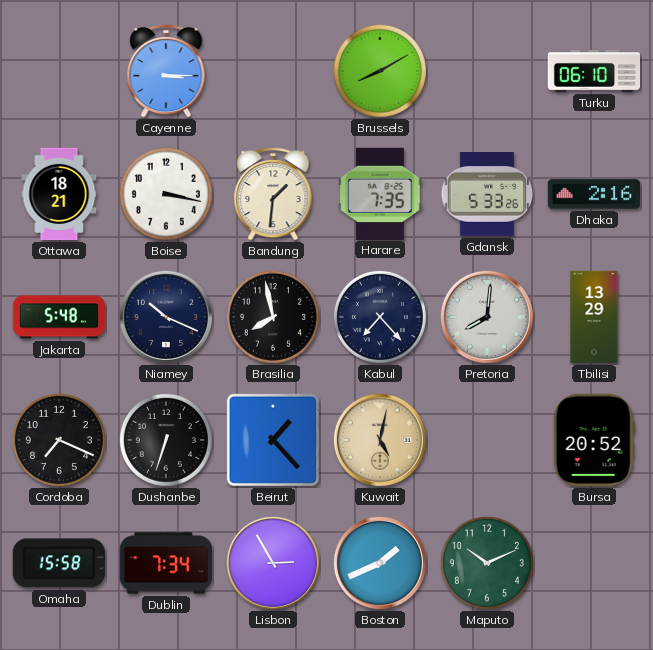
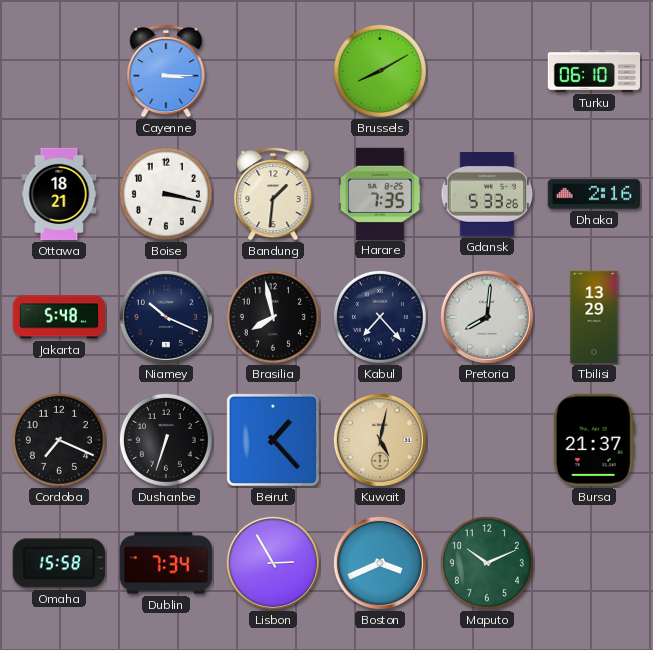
Bursa: 20:52 -> 21:37 (594, 440)
Boston: 1:41 -> 3:41 (380, 563)
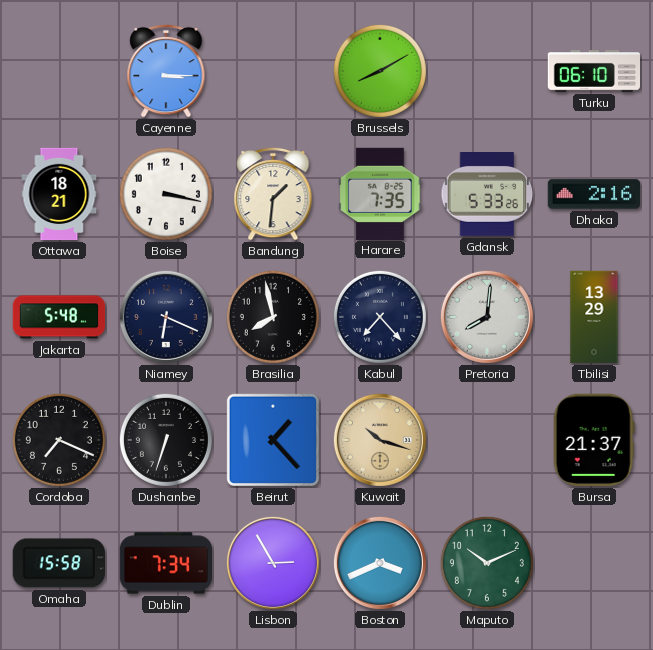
Niamey: 10:19 -> 6:19 (166, 317)
Kuwait: 5:02 -> 10:18 (380, 440)
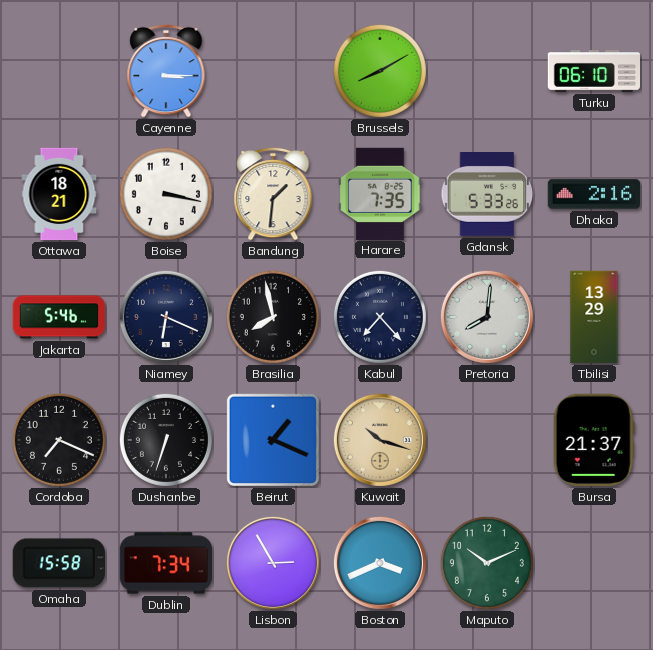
Jakarta: 5:48 -> 5:46 (59, 317)
Beirut: 1:23 -> 1:19 (273, 440)
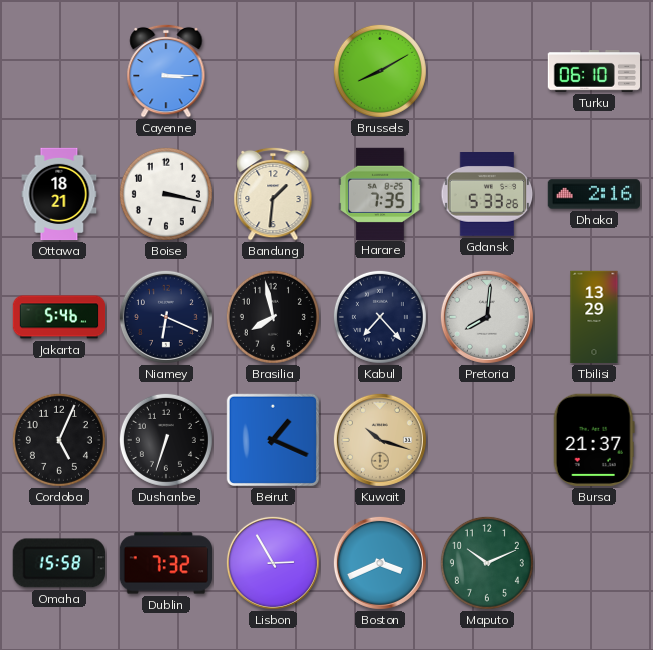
Cordoba: 7:19 -> 5:04 (59, 440)
Dublin: 7:34 -> 7:32 (166, 563)
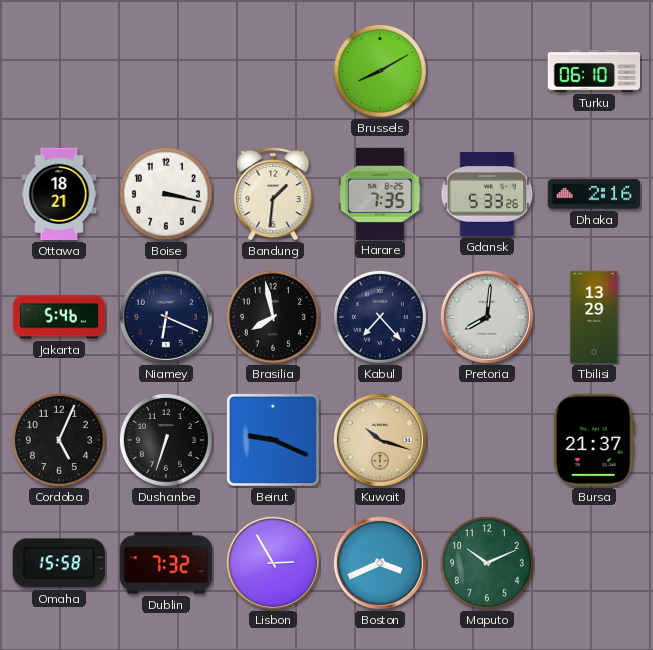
Cayenne: 3:15 -> none (166, 71)
Beirut: 1:19 -> 9:19 (273, 440)
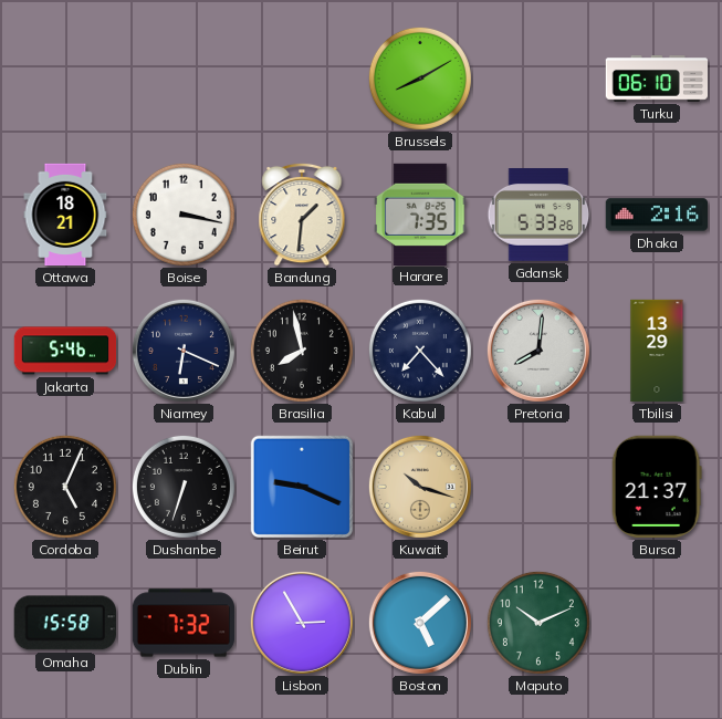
Boston: 3:41 -> 5:08 (420, 623)
